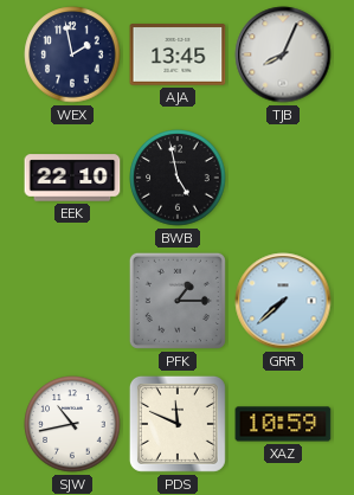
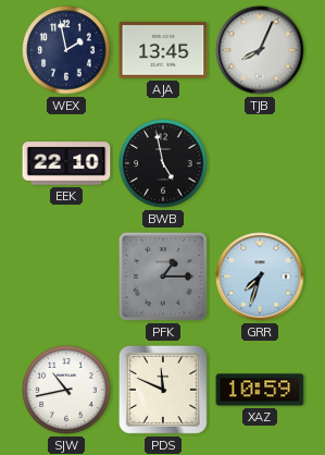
GRR: 7:38 -> 7:33 (260, 276)
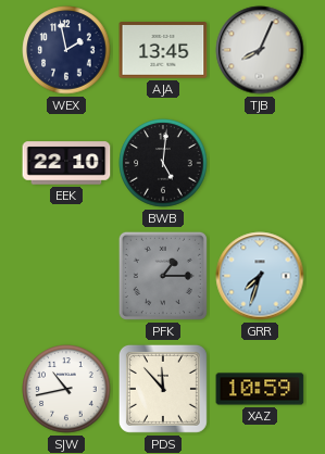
BWB: 4:58 -> 5:01 (163, 163)
PDS: 11:49 -> 11:53 (163, 389)
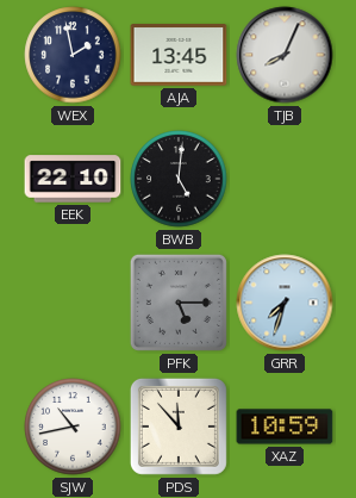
PFK: 1:15 -> 5:15 (179, 303)
